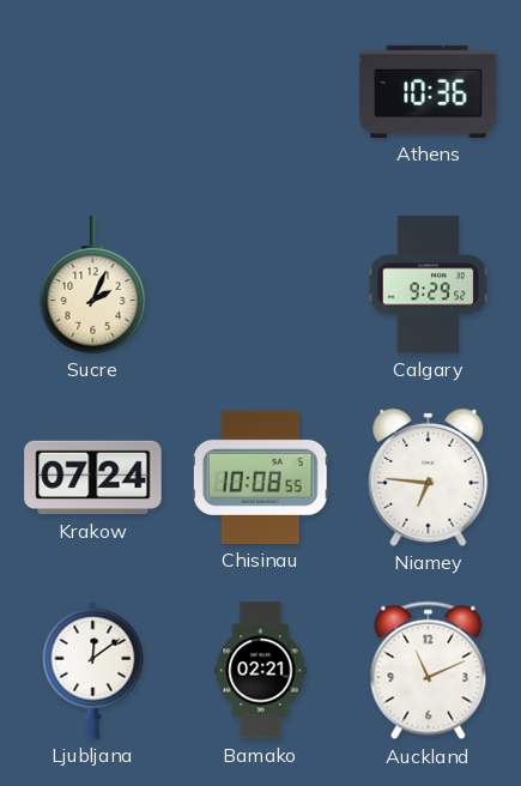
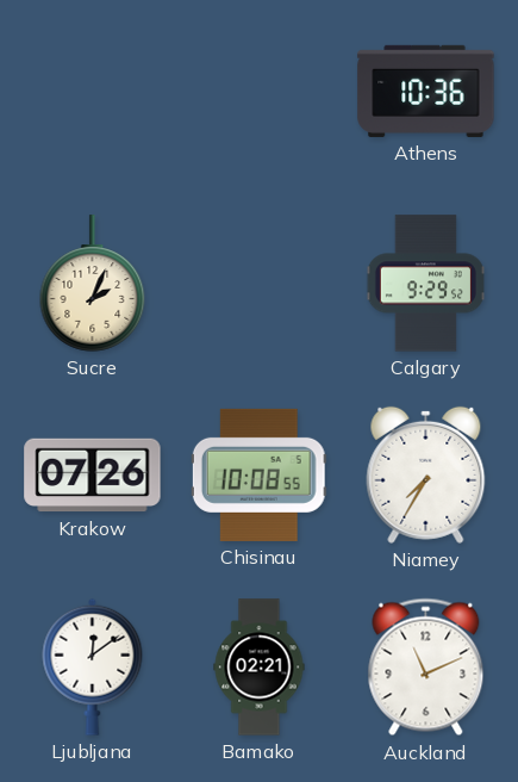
Krakow: 07:24 -> 07:26 (93, 476)
Niamey: 6:46 -> 7:35 (426, 474)
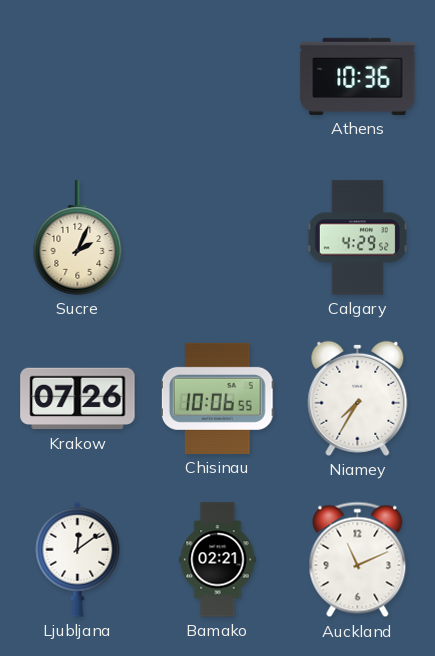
Calgary: 9:29 -> 4:29 (357, 238)
Chisinau: 10:08 -> 10:06 (217, 398)
